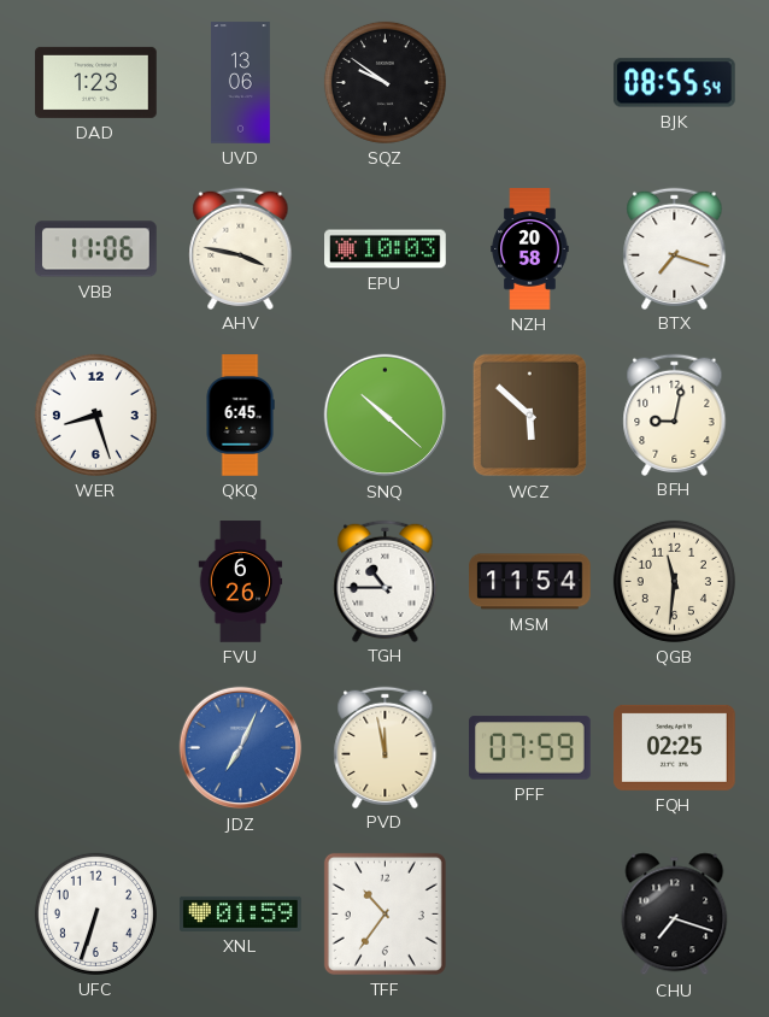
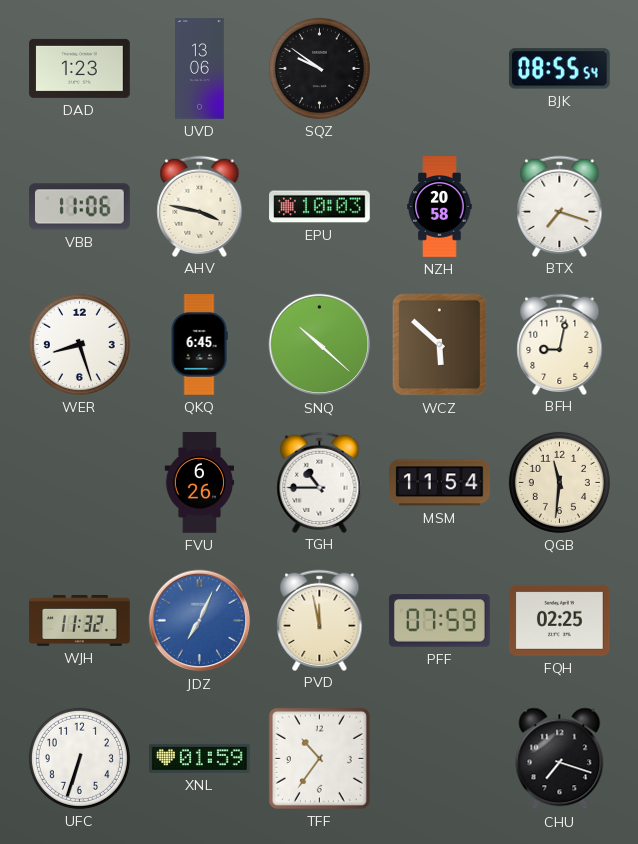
WJH: none -> 11:32 (80, 620)
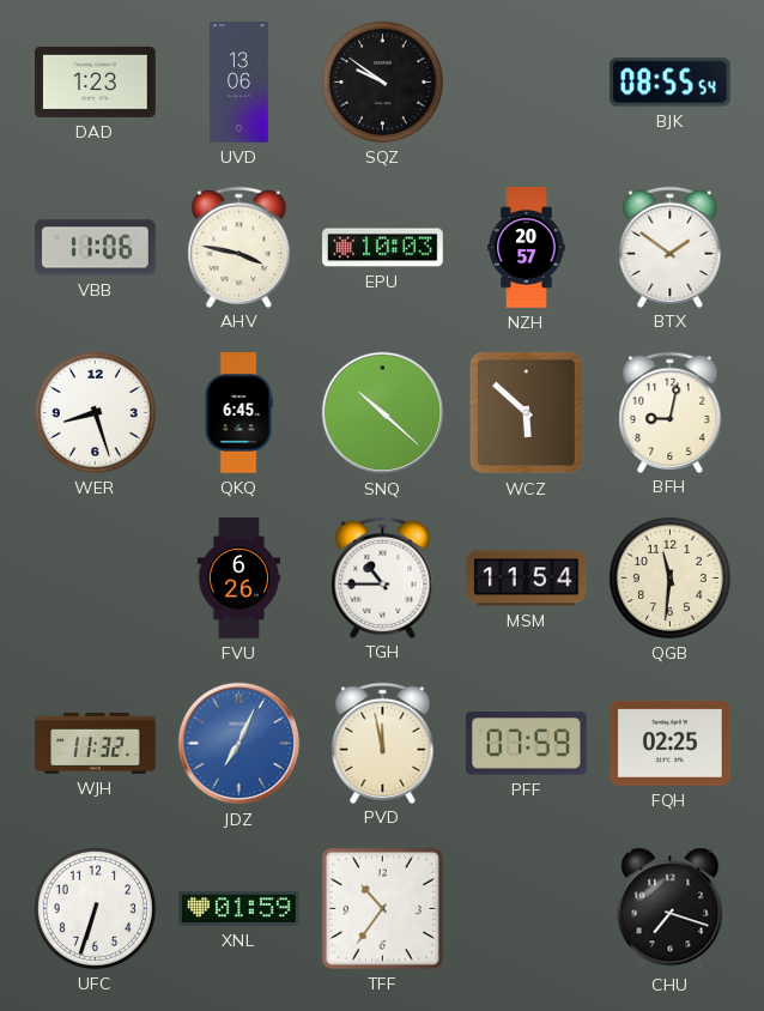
NZH: 20:58 -> 20:57 (527, 248)
BTX: 7:18 -> 1:51 (671, 247)
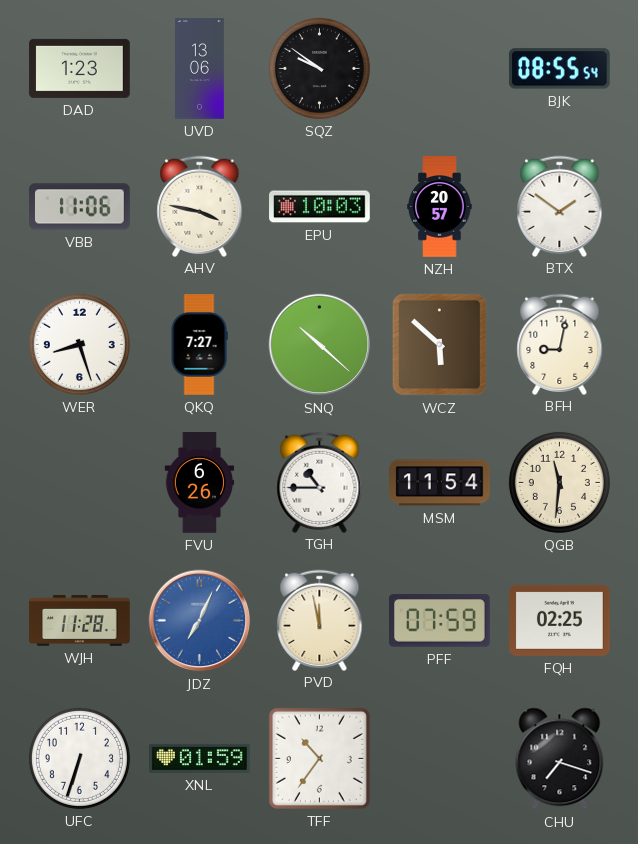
QKQ: 6:45 -> 7:27 (199, 345)
WJH: 11:32 -> 11:28 (80, 620)
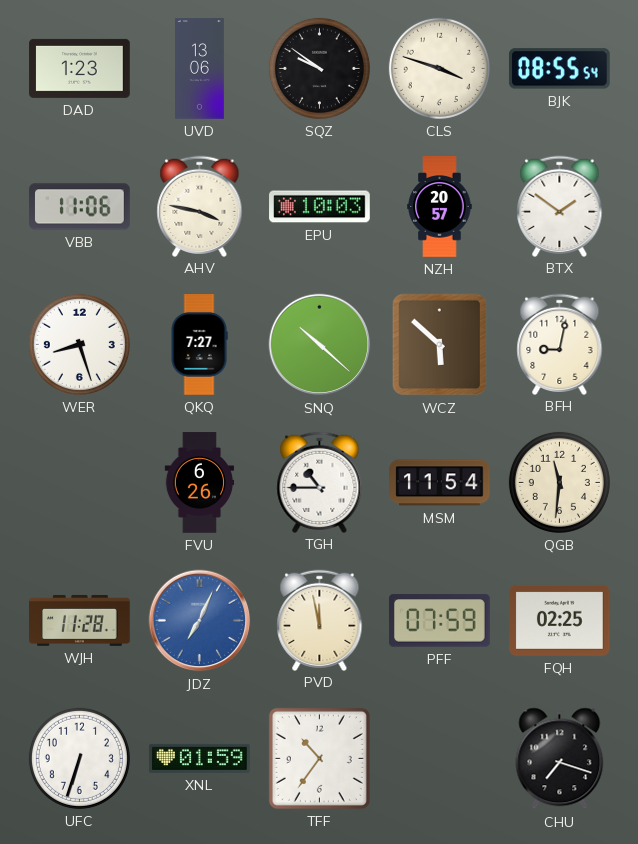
CLS: none -> 3:48 (439, 68)
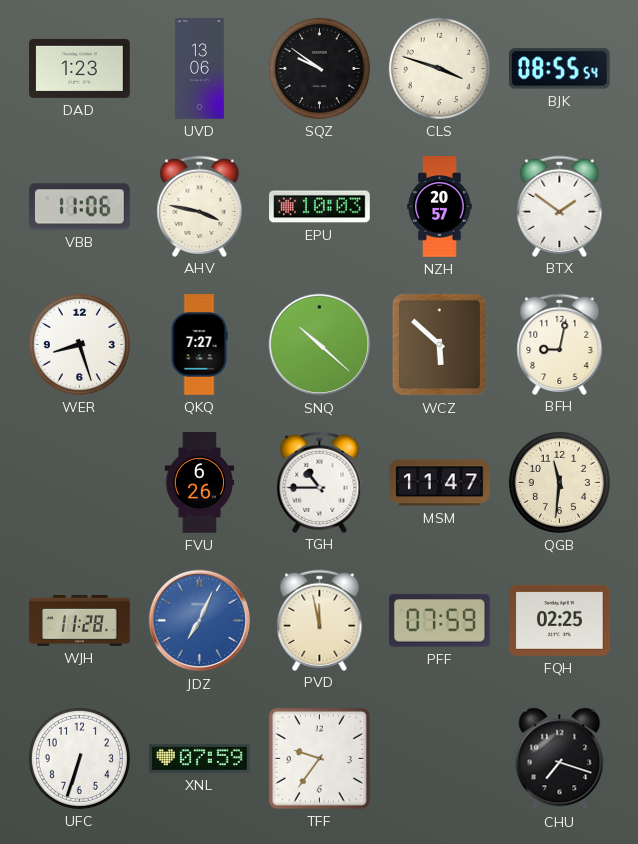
MSM: 11:54 -> 11:47 (440, 483)
XNL: 01:59 -> 07:59 (200, 758)
TFF: 10:36 -> 9:36 (319, 758)
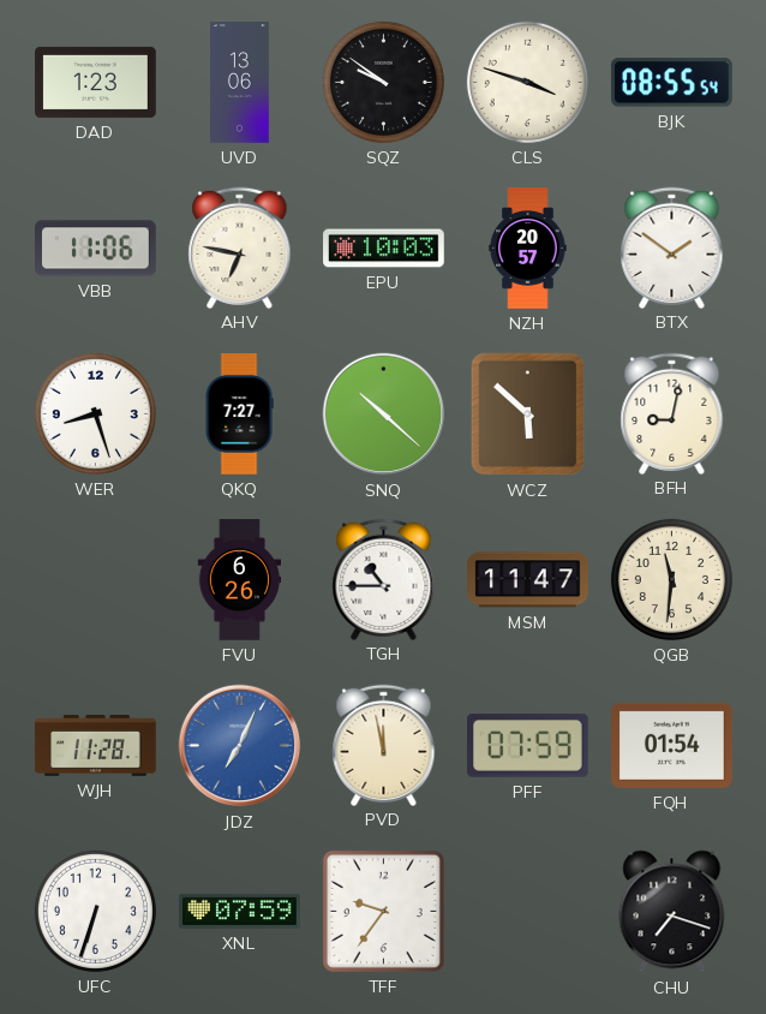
AHV: 3:47 -> 6:47 (240, 247)
FQH: 02:25 -> 01:54 (672, 745)
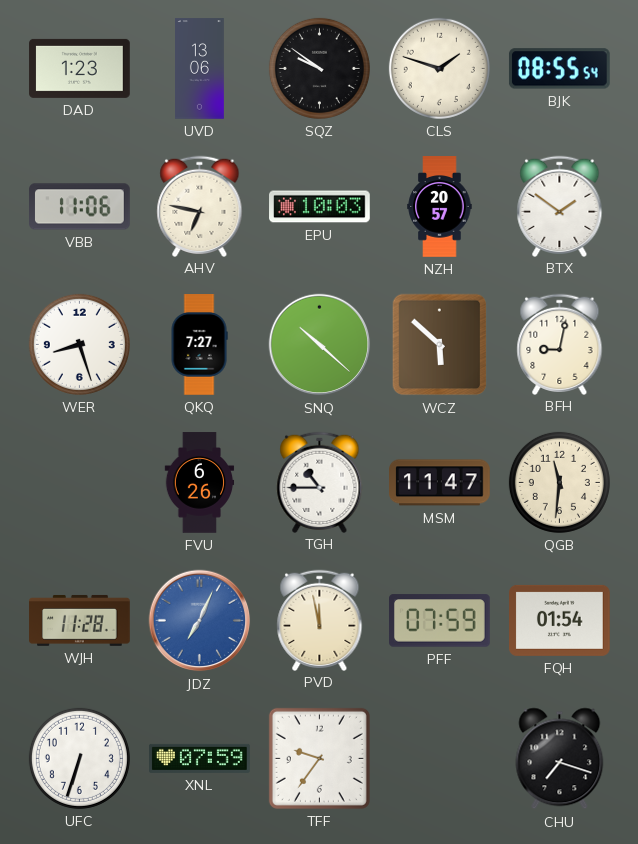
CLS: 3:48 -> 1:48 (439, 68)
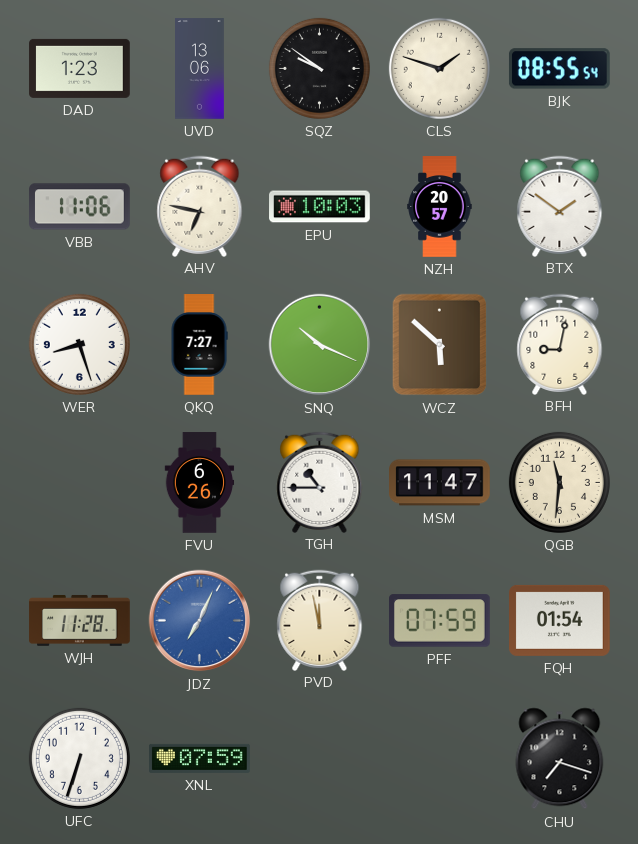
SNQ: 10:22 -> 10:19 (320, 345)
TFF: 9:36 -> none (319, 758)
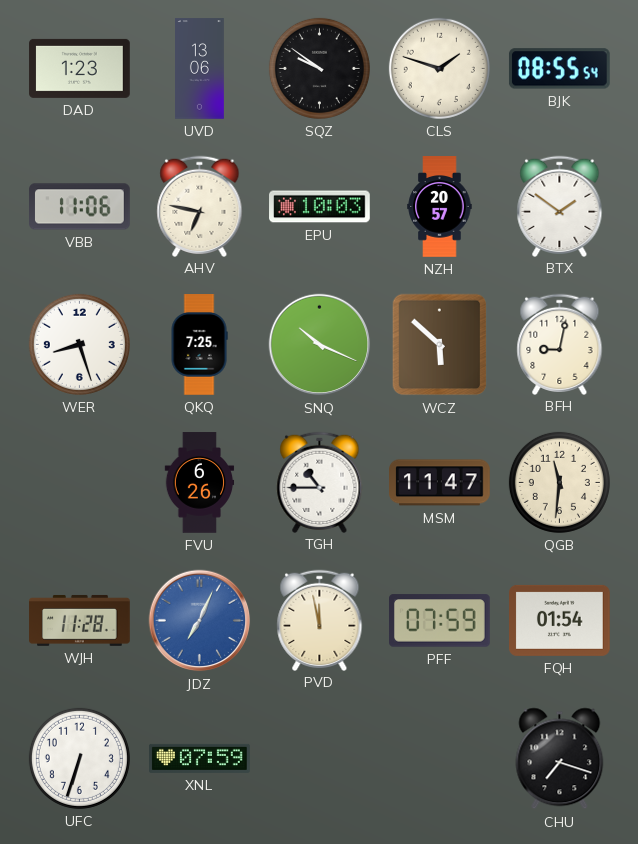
QKQ: 7:27 -> 7:25 (199, 345)
